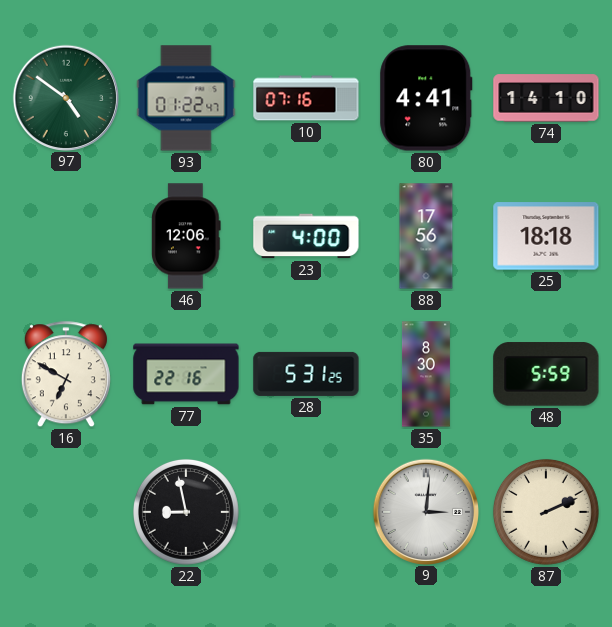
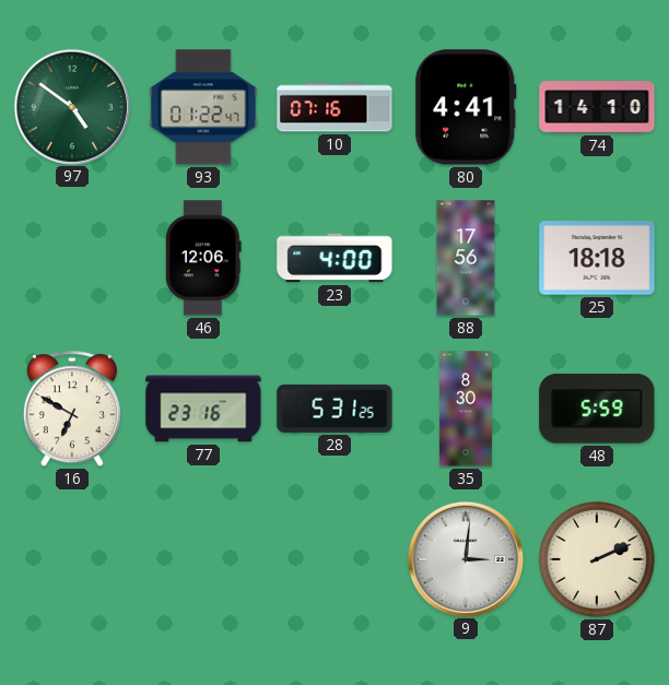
77: 22:16 -> 23:16 (203, 409)
22: 8:58 -> none (186, 512)
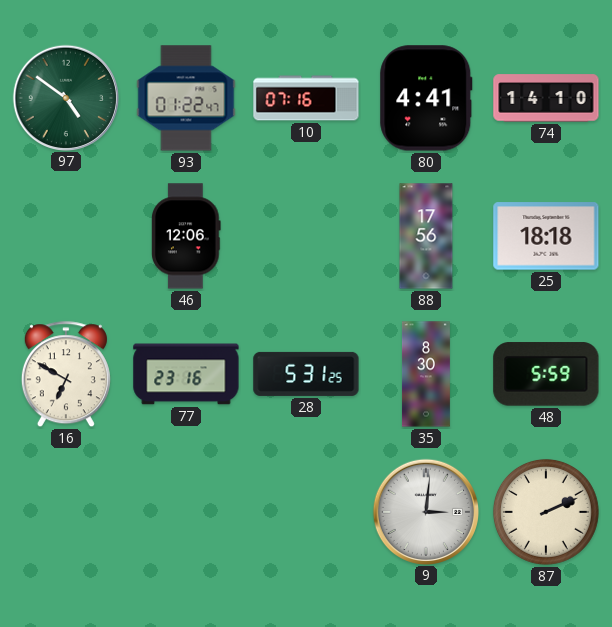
23: 4:00 -> none (334, 258)
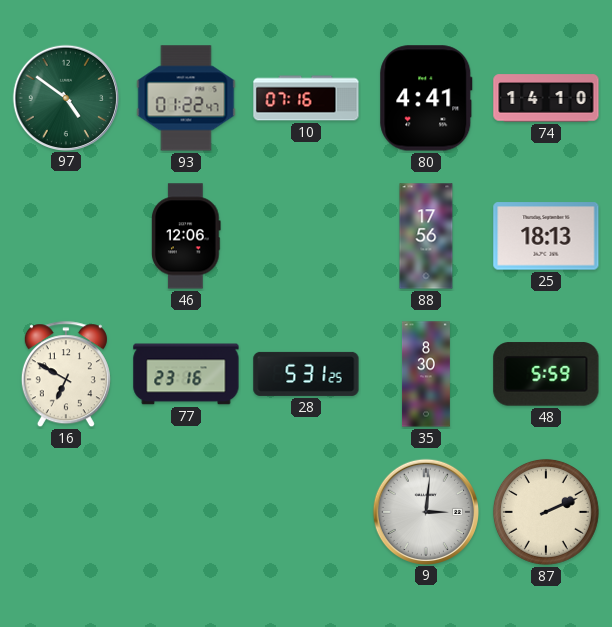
25: 18:18 -> 18:13 (546, 236)
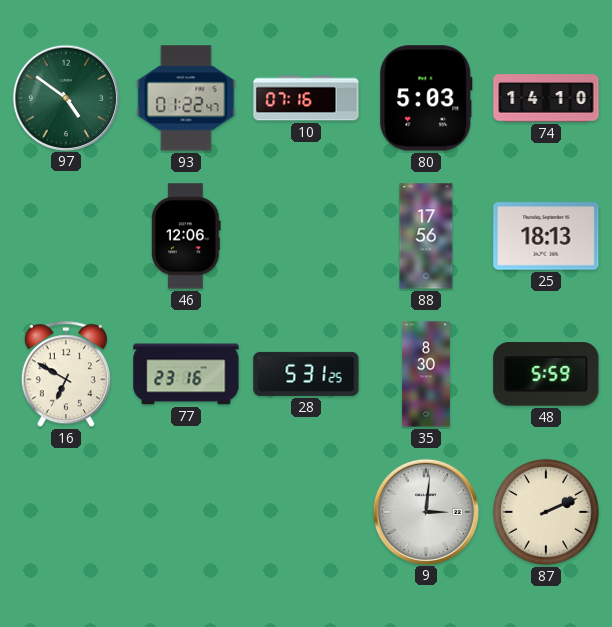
80: 4:41 -> 5:03 (426, 98)
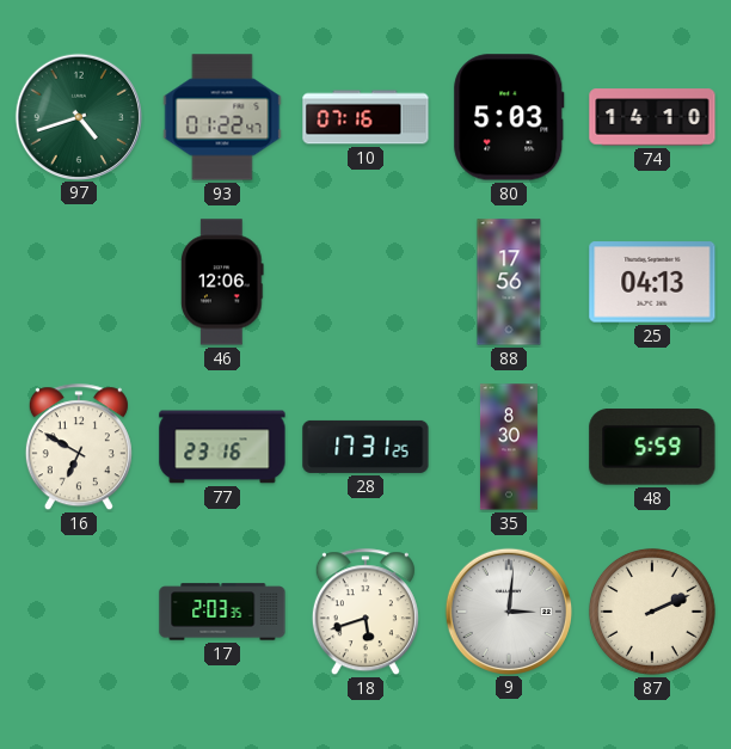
97: 4:51 -> 4:42 (78, 116)
25: 18:13 -> 04:13 (652, 282)
28: 5:31 -> 17:31 (365, 447)
17: none -> 2:03 (222, 612)
18: none -> 5:42 (365, 613)
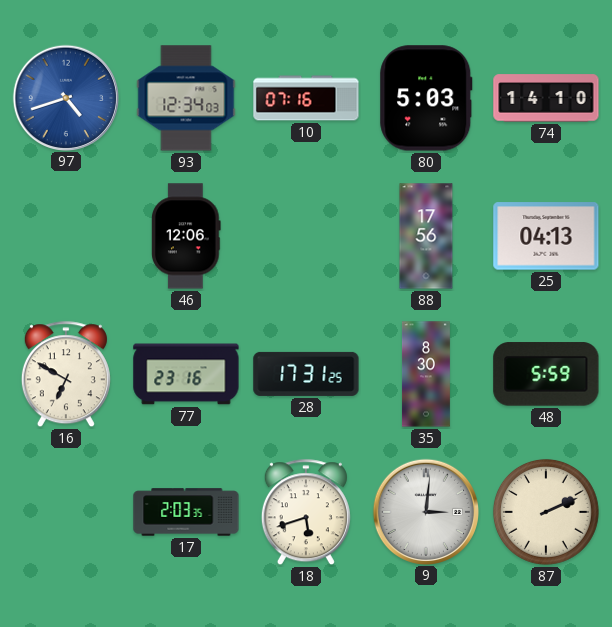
97 dial: green -> blue (65, 97)
93: 01:22 -> 12:34 (186, 98)
